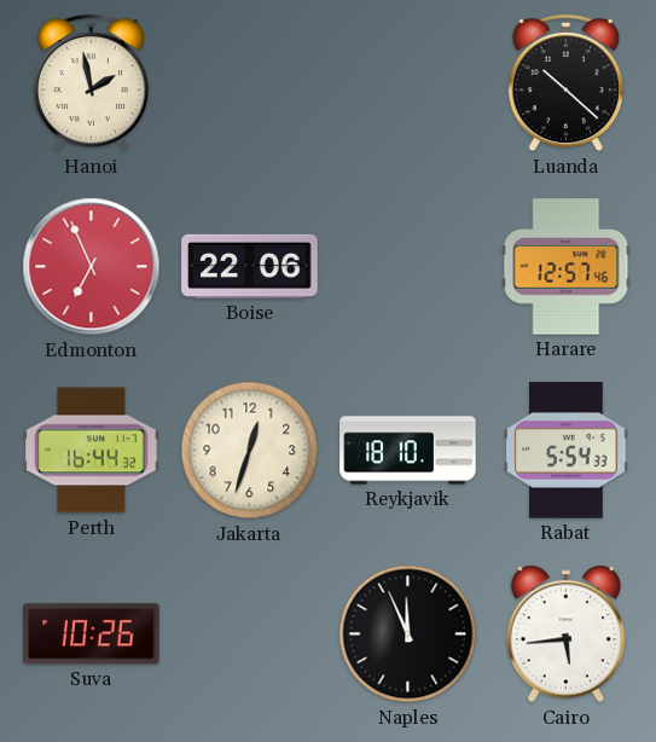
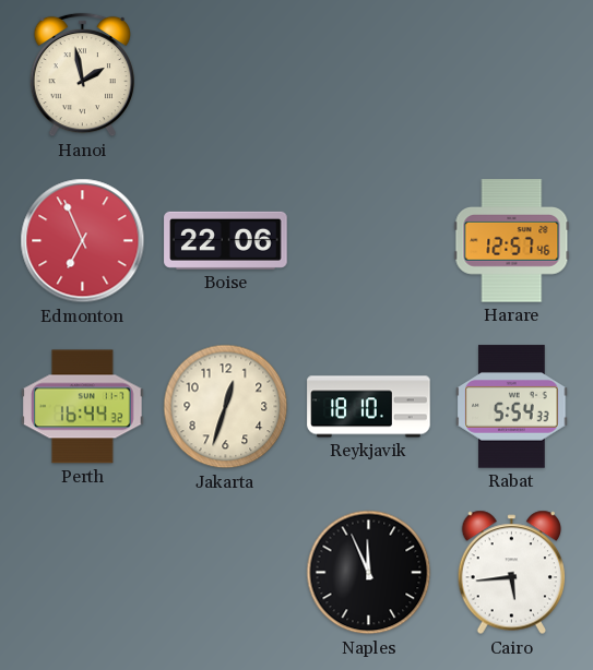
Luanda: 10:22 -> none (567, 83)
Suva: 10:26 -> none (92, 634)
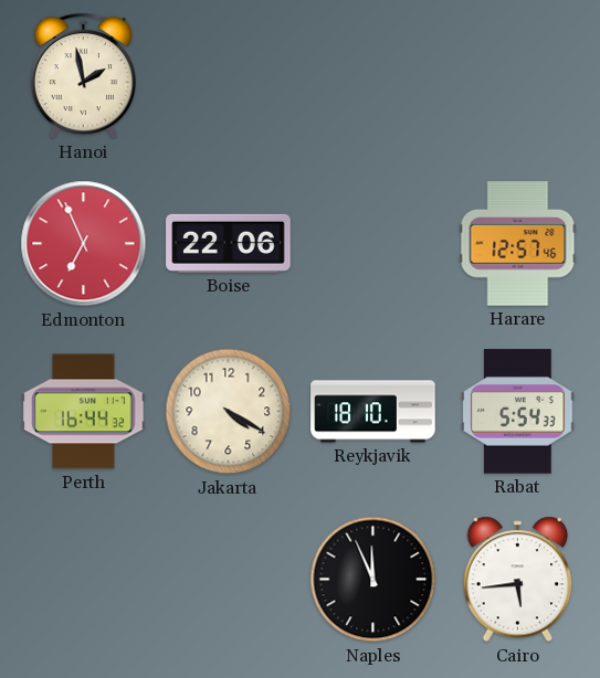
Jakarta: 12:33 -> 4:20 (229, 412)
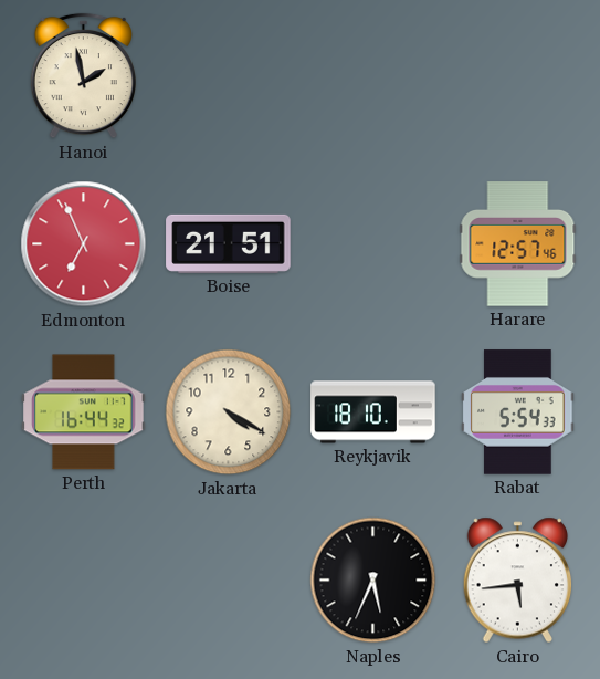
Boise: 22:06 -> 21:51 (229, 243)
Naples: 11:56 -> 5:34 (373, 581)
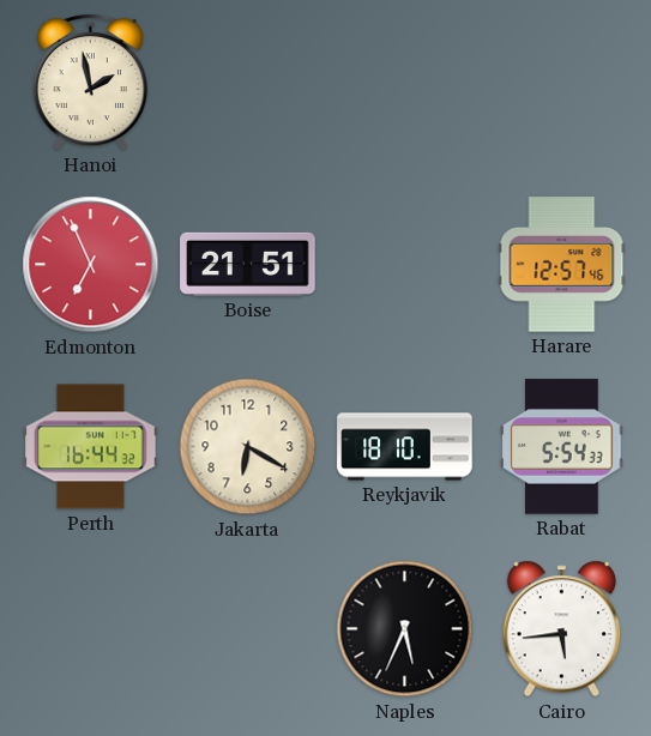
Jakarta: 4:20 -> 6:20 (248, 447)
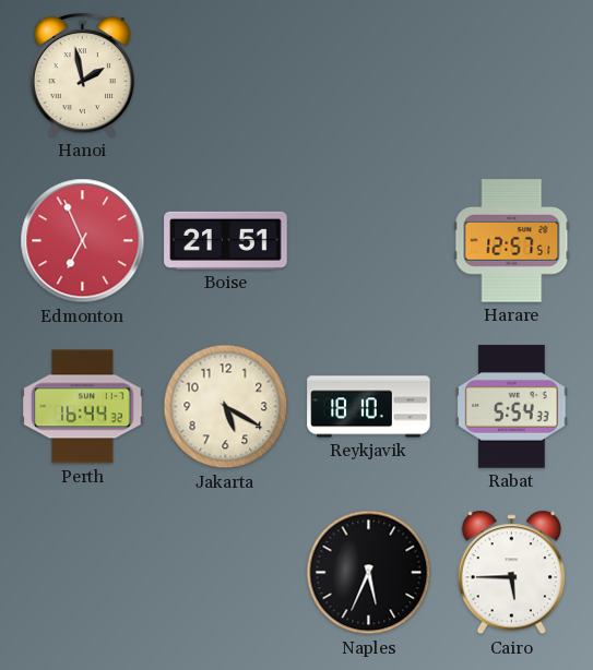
Harare: 12:57:46 -> 12:57:51 (512, 241)
Jakarta: 6:20 -> 5:20 (226, 407)
Cairo: 5:44 -> 5:45 (512, 573)
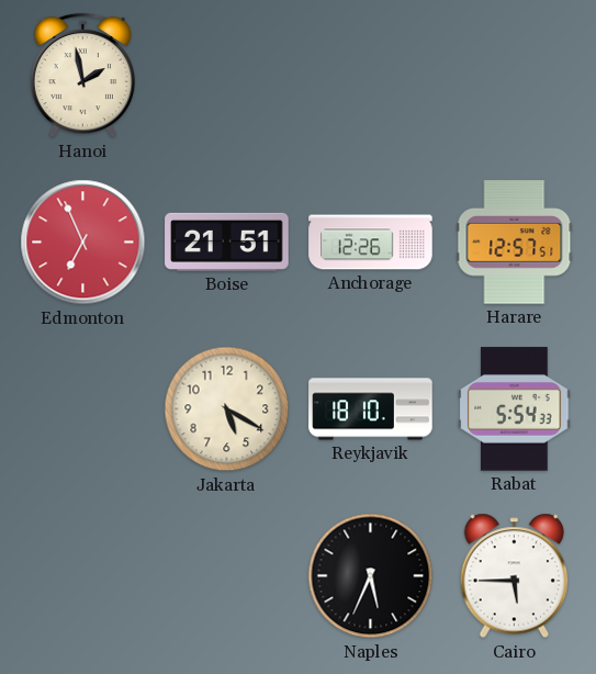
Anchorage: none -> 12:26 (371, 243)
Perth: 16:44 -> none (83, 407)
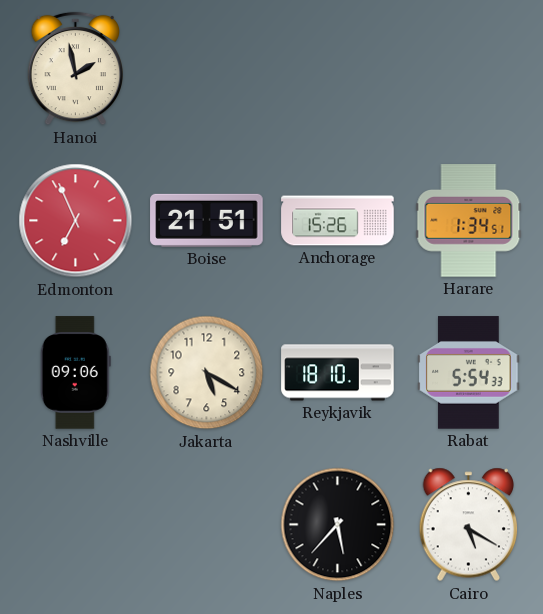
Anchorage: 12:26 -> 15:26 (338, 221)
Harare: 12:57 -> 1:34 (469, 221)
Nashville: none -> 09:06 (75, 373)
Naples: 5:34 -> 5:37 (338, 525)
Cairo: 5:45 -> 5:20 (469, 525)
